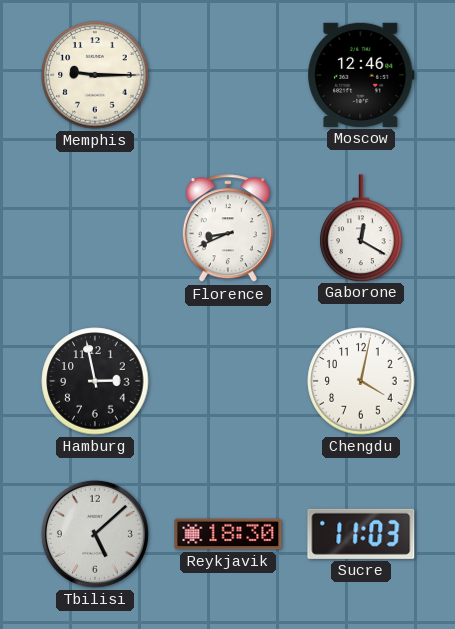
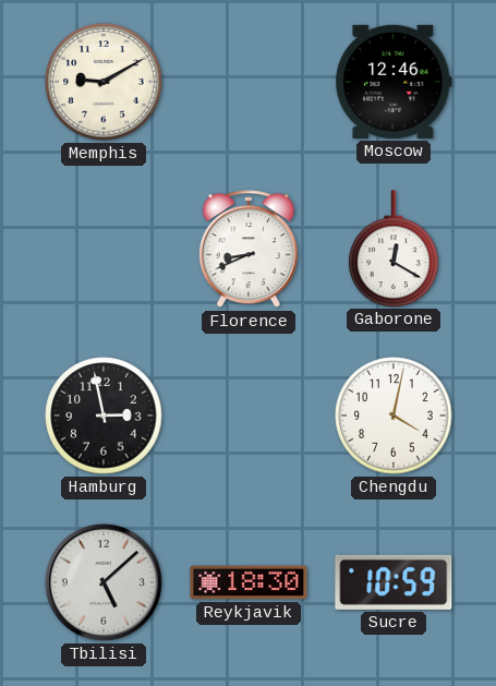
Memphis: 9:15 -> 9:10 (104, 82)
Sucre: 11:03 -> 10:59 (394, 582)
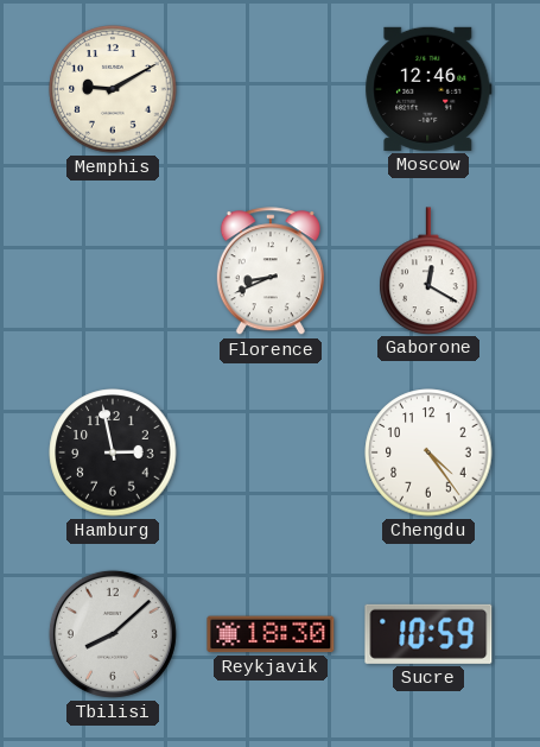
Chengdu: 4:02 -> 4:24 (428, 452)
Tbilisi: 5:08 -> 8:08 (113, 634)
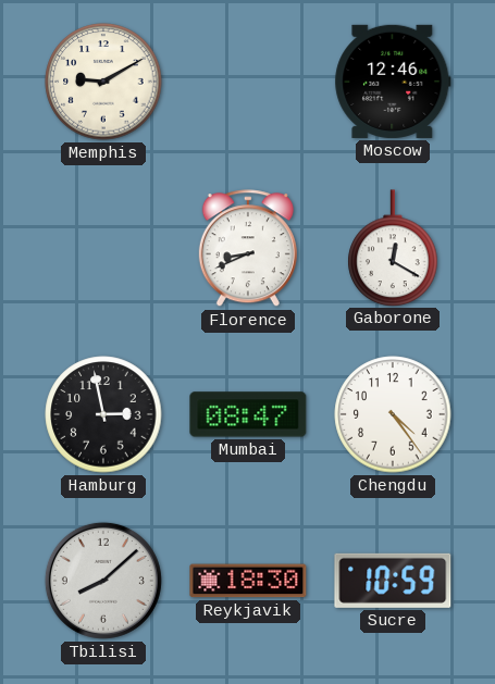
Mumbai: none -> 08:47 (248, 414)
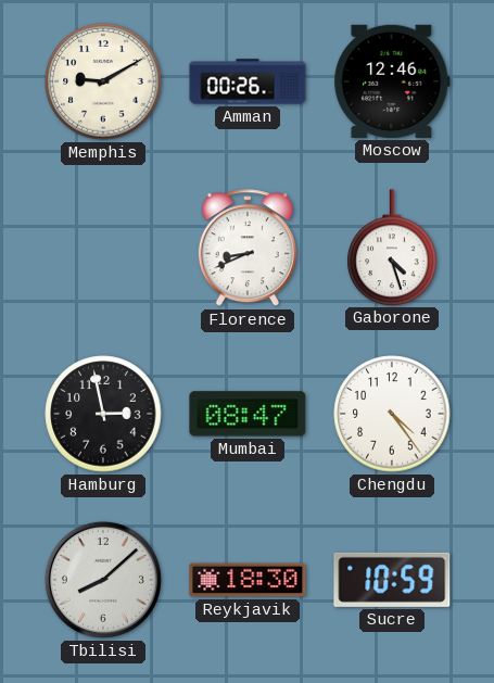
Amman: none -> 00:26 (248, 81)
Gaborone: 12:20 -> 4:27 (392, 248)
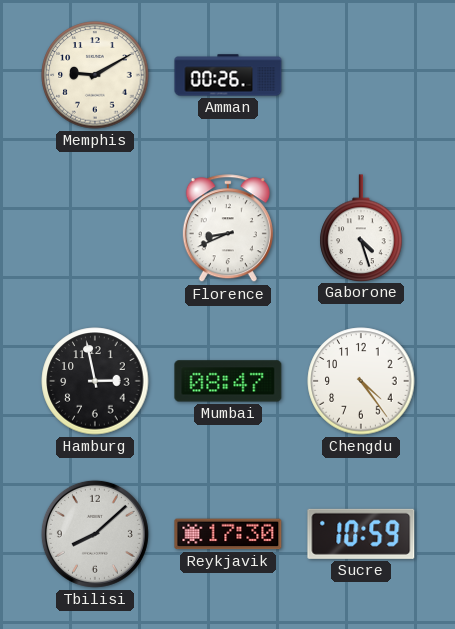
Moscow: 12:46 -> none (392, 81)
Reykjavik: 18:30 -> 17:30 (228, 534)
